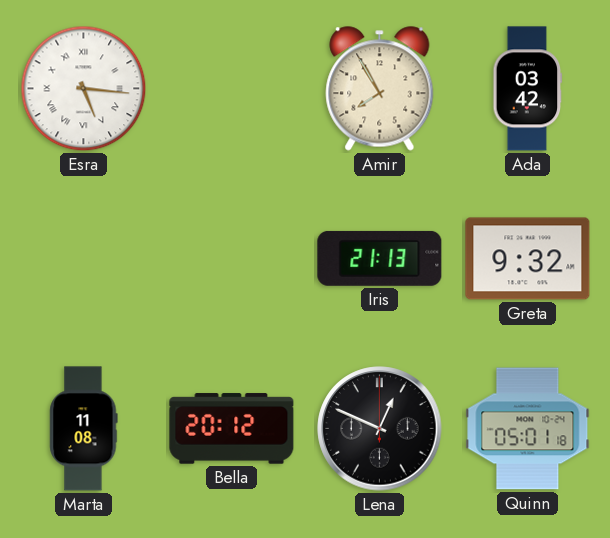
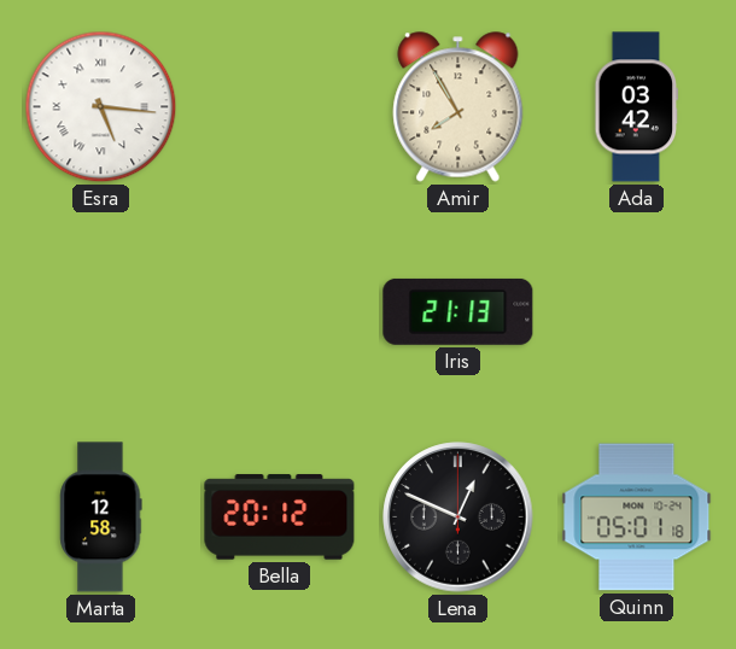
Greta: 9:32 -> none (528, 259)
Marta: 11:08 -> 12:58 (101, 518)
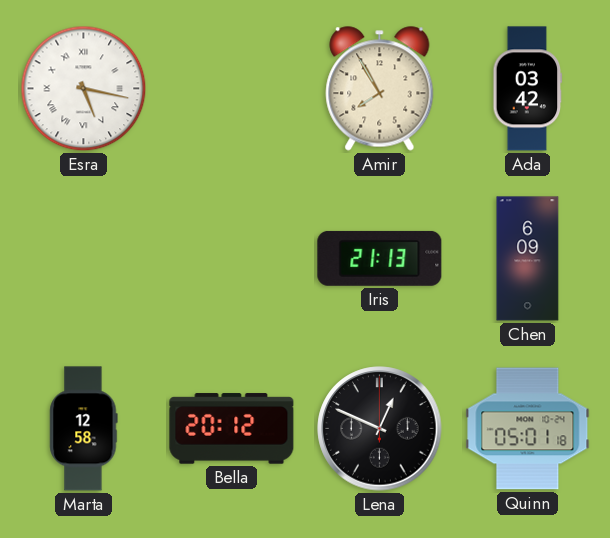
Esra: 5:16 -> 5:17 (84, 89)
Chen: none -> 6:09 (528, 259)
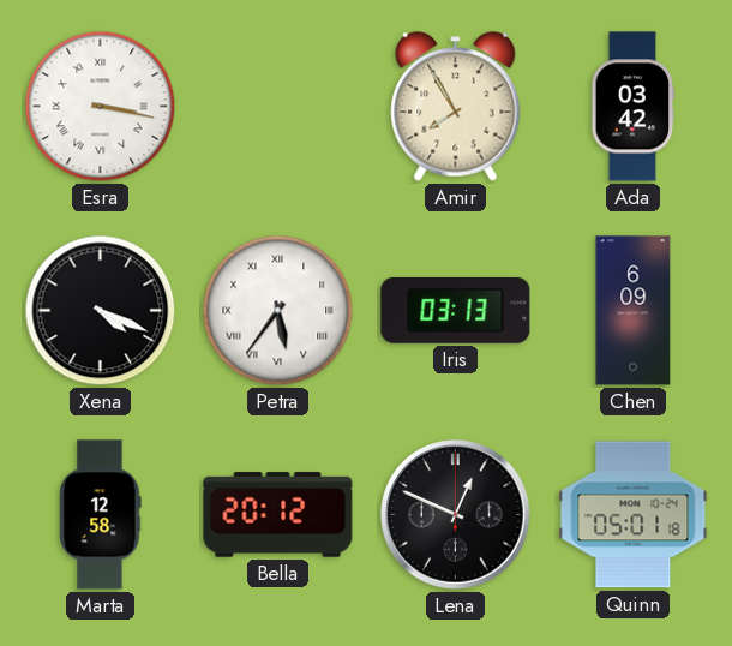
Esra: 5:17 -> 3:17 (101, 107)
Xena: none -> 4:19 (101, 311)
Petra: none -> 5:36 (278, 311)
Iris: 21:13 -> 03:13 (456, 310)
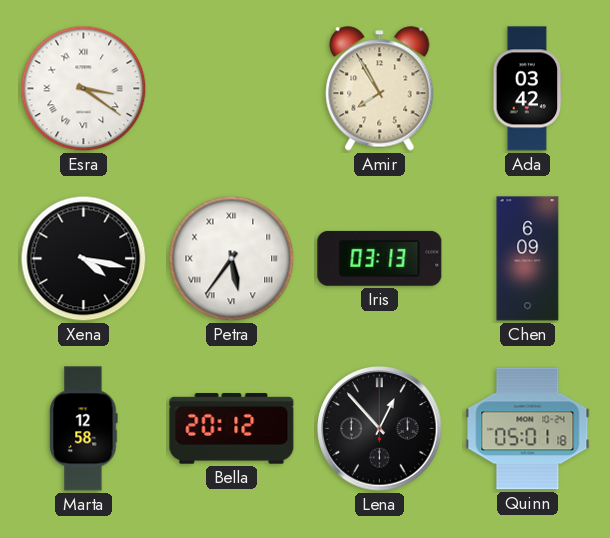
Esra: 3:17 -> 3:21 (84, 89)
Xena: 4:19 -> 4:17 (84, 259)
Lena: 12:49 -> 12:53 (380, 429)
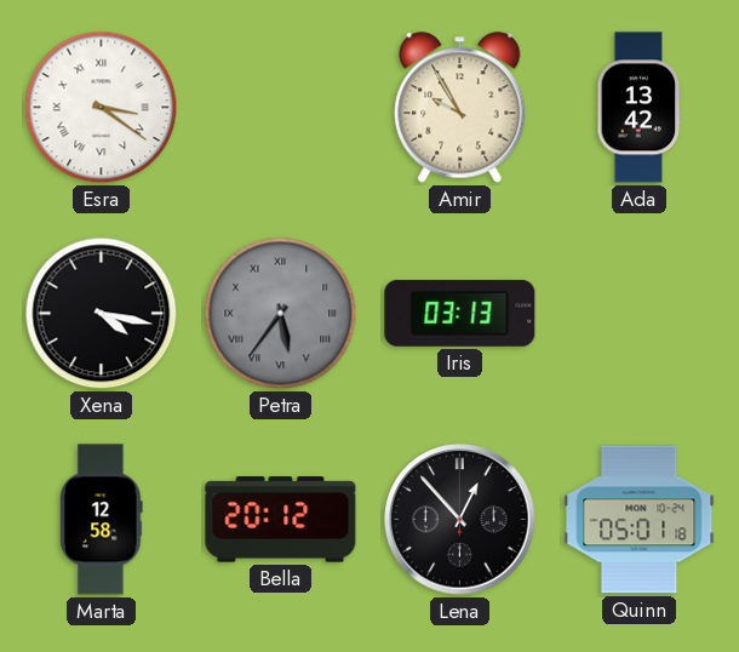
Amir: 7:55 -> 9:55 (460, 108)
Ada: 03:42 -> 13:42 (640, 108)
Petra dial: white -> grey (281, 314)
Chen: 6:09 -> none (528, 259)
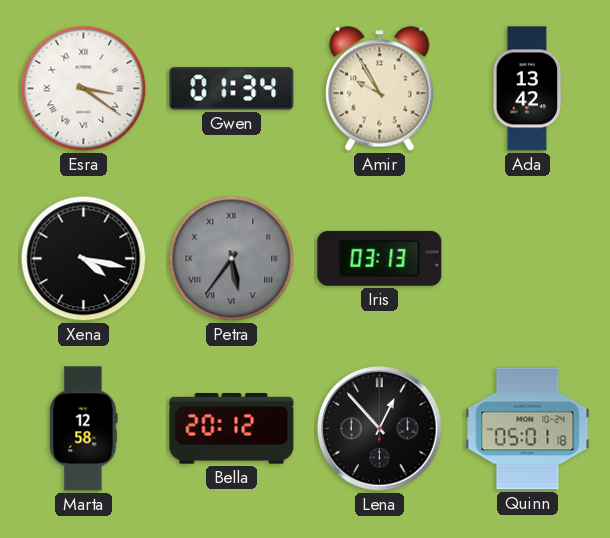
Gwen: none -> 01:34 (232, 89)
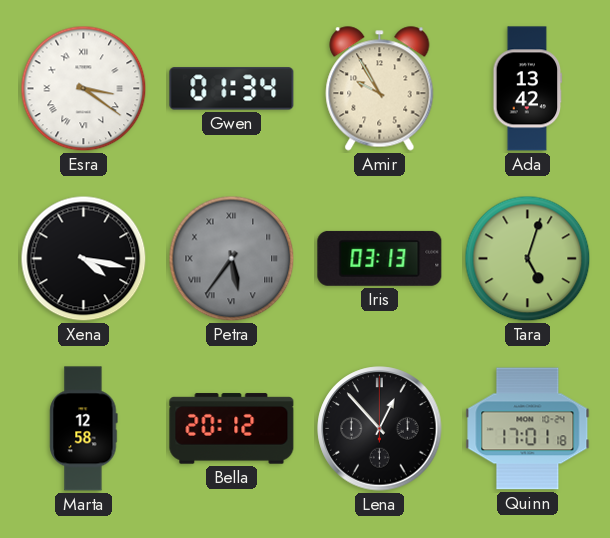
Tara: none -> 5:03 (528, 259)
Quinn: 05:01 -> 17:01 (528, 429)
